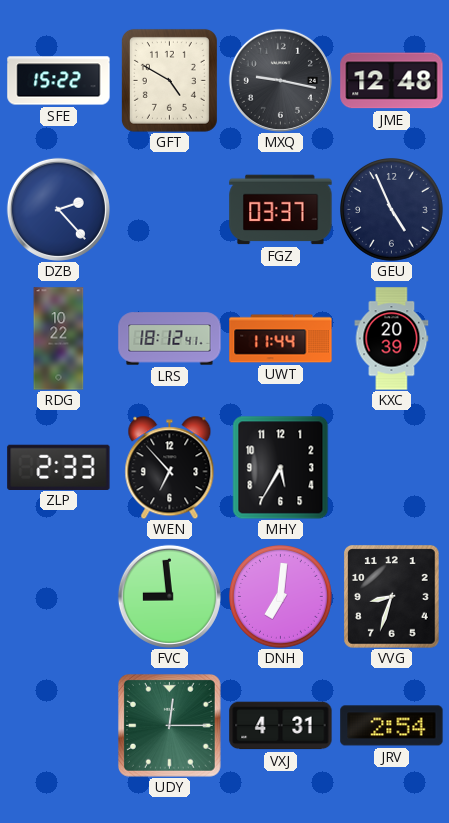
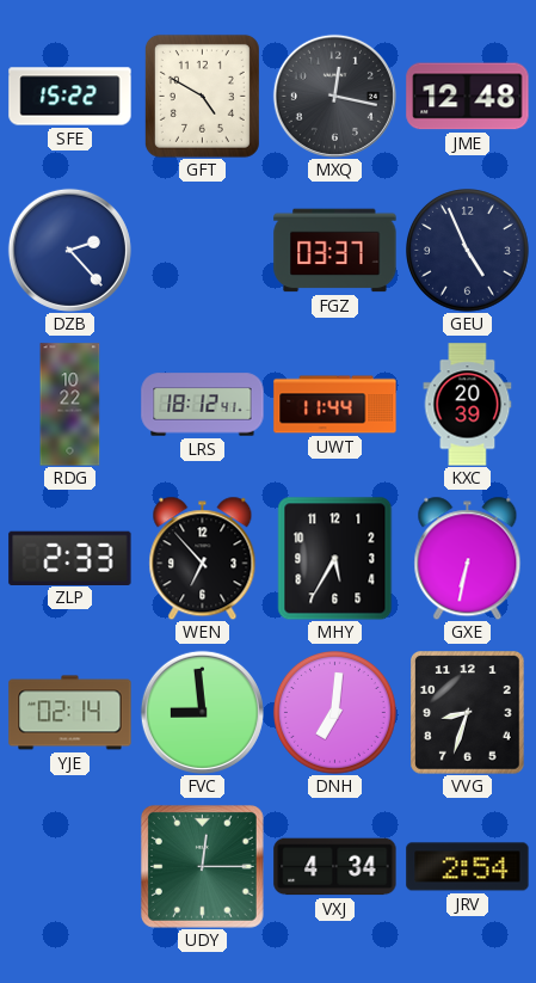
MXQ: 9:17 -> 12:17 (334, 96)
GXE: none -> 6:32 (468, 558)
YJE: none -> 02:14 (70, 713)
VXJ: 4:31 -> 4:34 (335, 867)
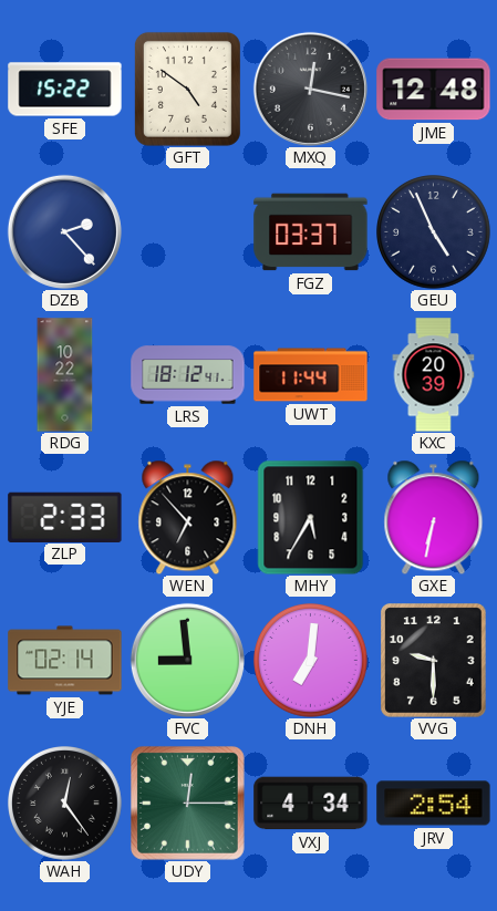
GFT: 4:50 -> 4:51 (187, 89)
VVG: 8:33 -> 9:30 (434, 661)
WAH: none -> 12:24 (65, 804)
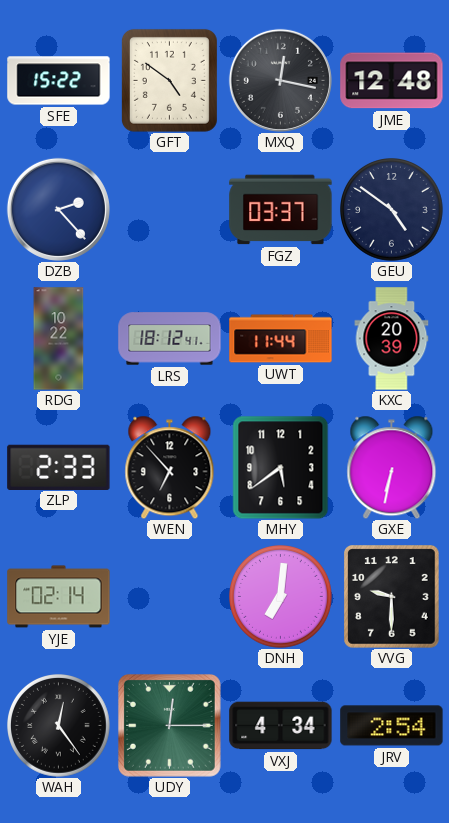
GEU: 4:56 -> 4:51 (392, 210)
MHY: 5:35 -> 5:39 (281, 467)
FVC: 8:59 -> none (187, 660)
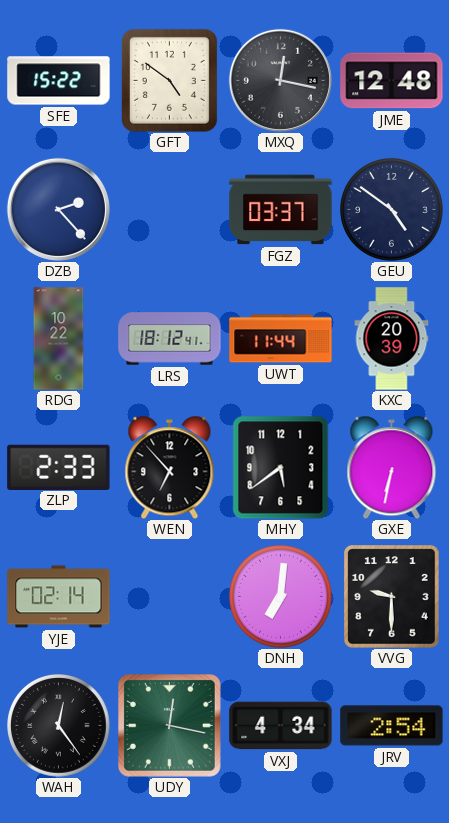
UDY: 12:15 -> 12:17 (169, 725)
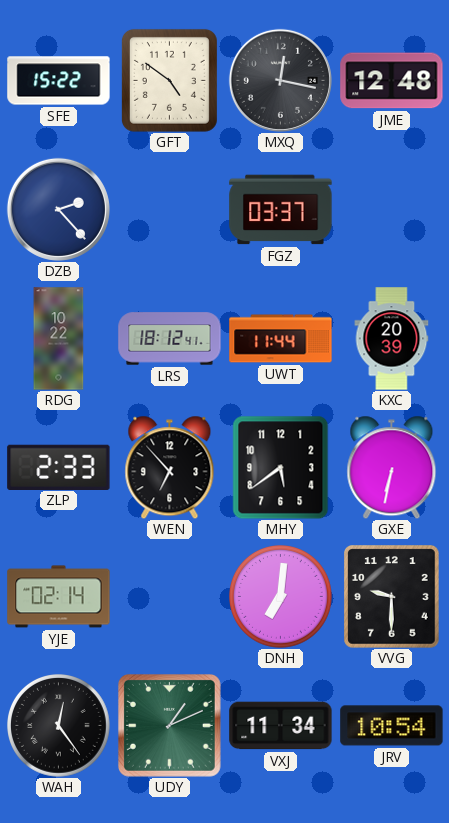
GEU: 4:51 -> none (392, 210)
UDY: 12:17 -> 1:11 (169, 725)
VXJ: 4:34 -> 11:34 (281, 726)
JRV: 2:54 -> 10:54 (392, 726)
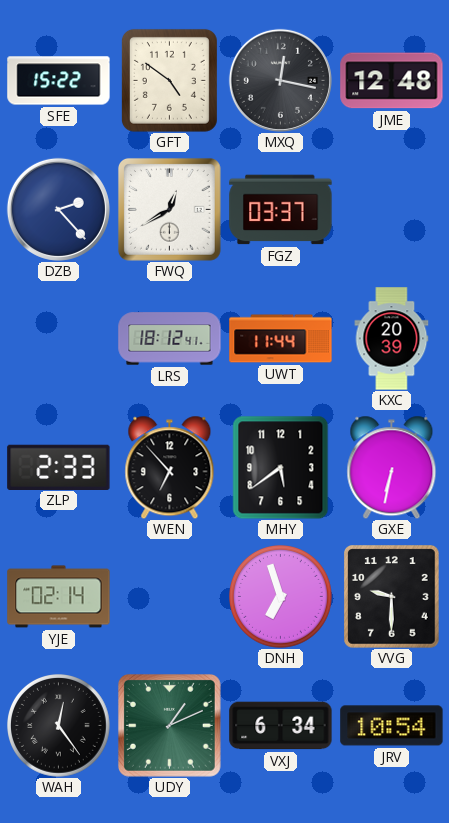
FWQ: none -> 12:40 (169, 209)
RDG: 10:22 -> none (59, 339)
DNH: 7:01 -> 6:57 (281, 597)
VXJ: 11:34 -> 6:34 (281, 726)
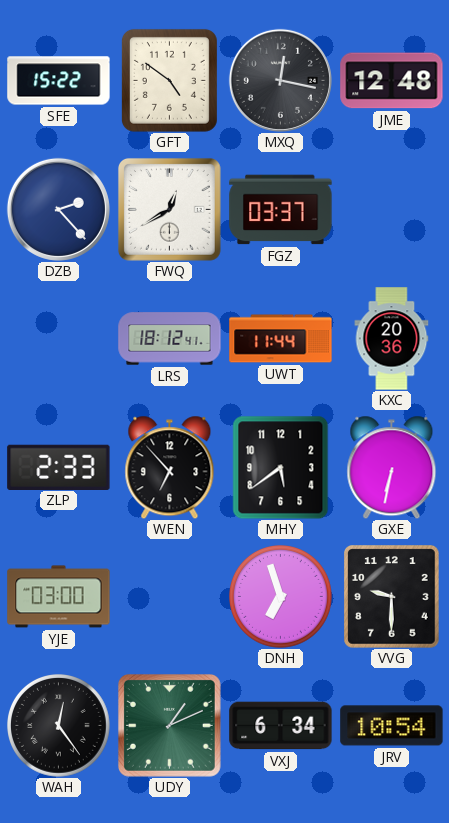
KXC: 20:39 -> 20:36 (392, 339)
YJE: 02:14 -> 03:00 (59, 597)
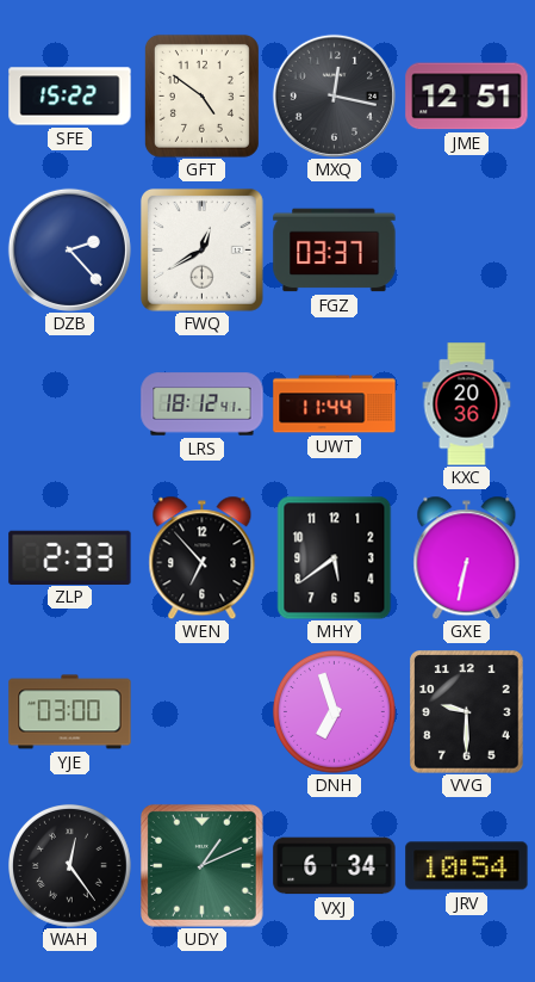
JME: 12:48 -> 12:51 (467, 97)
